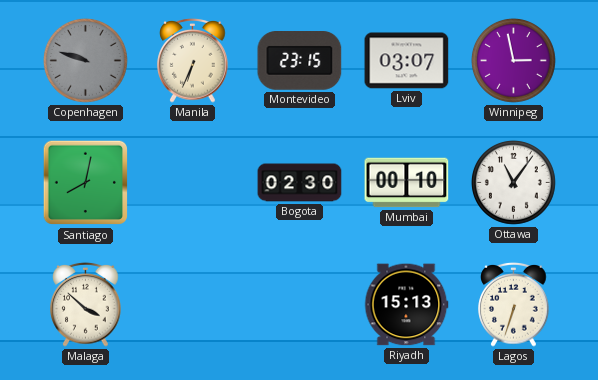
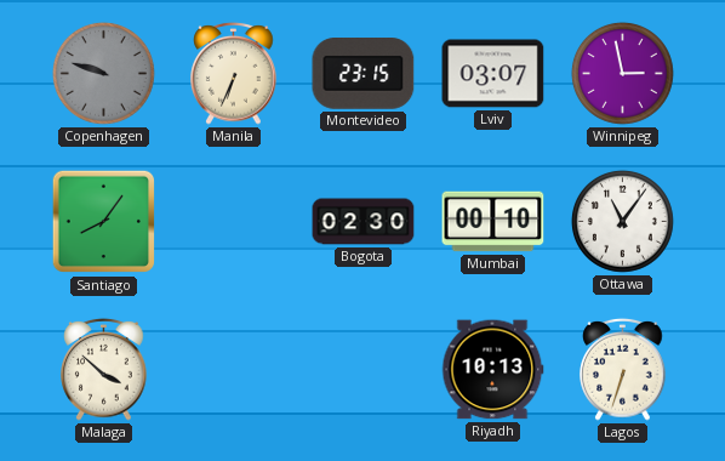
Santiago: 8:02 -> 8:06 (104, 222)
Riyadh: 15:13 -> 10:13 (492, 370)
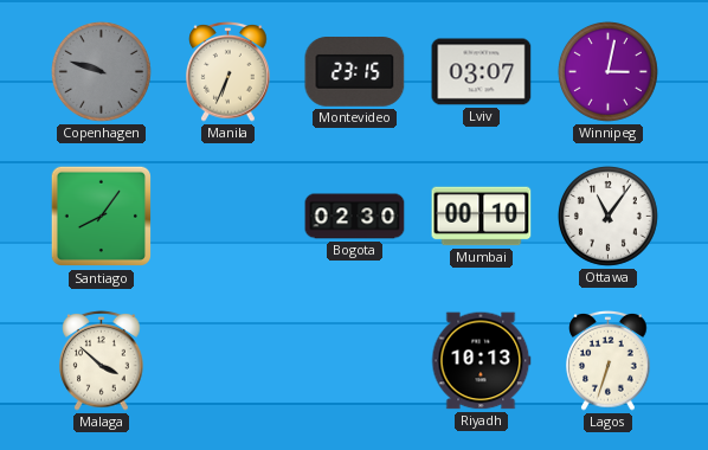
Winnipeg: 2:58 -> 3:02 (607, 71)
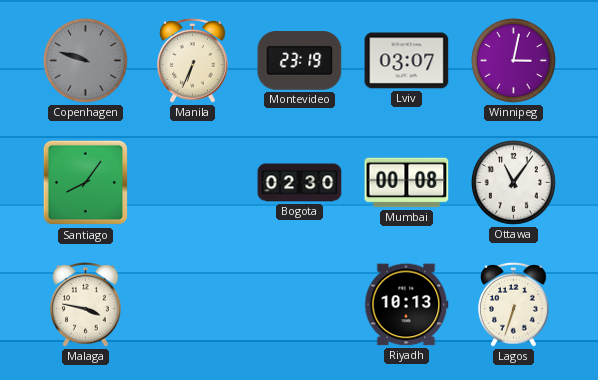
Montevideo: 23:15 -> 23:19 (300, 61)
Mumbai: 00:10 -> 00:08 (407, 183)
Malaga: 3:52 -> 3:47 (86, 304)
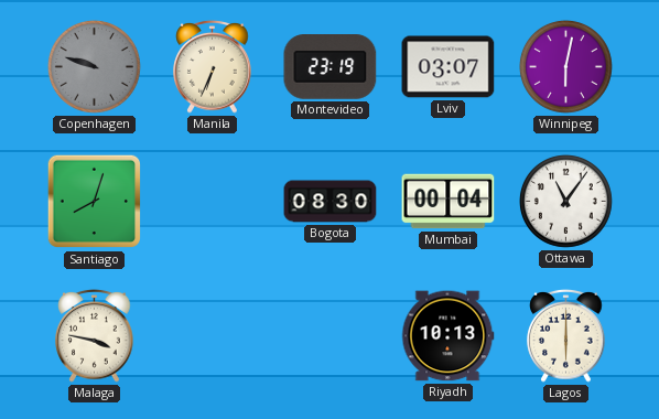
Winnipeg: 3:02 -> 6:02 (565, 66)
Santiago: 8:06 -> 8:03 (95, 202)
Bogota: 02:30 -> 08:30 (331, 202)
Mumbai: 00:08 -> 00:04 (449, 202)
Lagos: 6:33 -> 6:00 (566, 335)
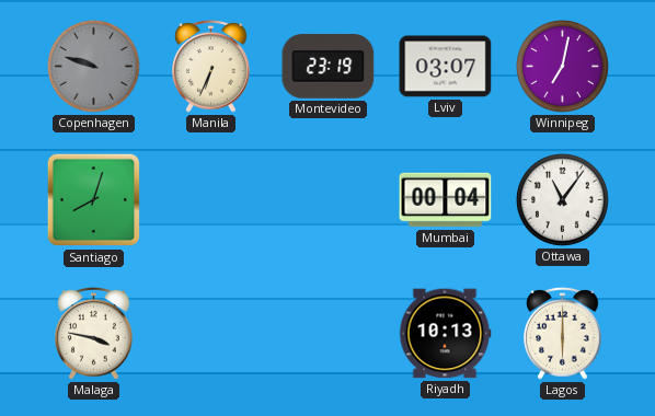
Winnipeg: 6:02 -> 7:02 (562, 66)
Bogota: 08:30 -> none (331, 202)
